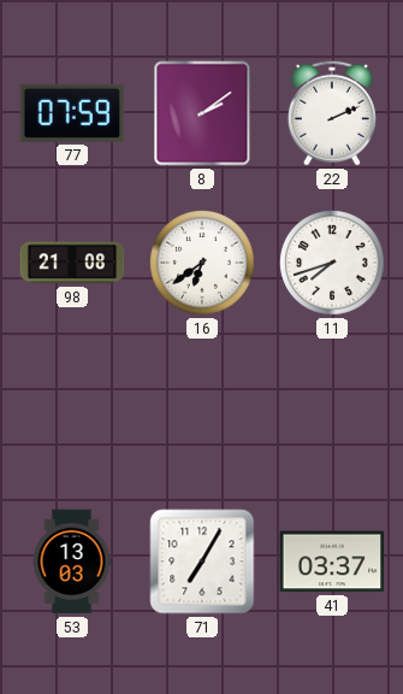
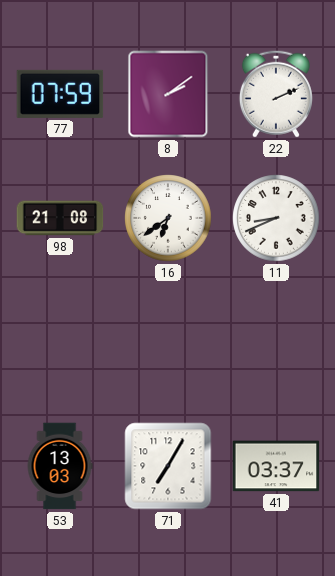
11: 7:42 -> 8:41 (276, 218)
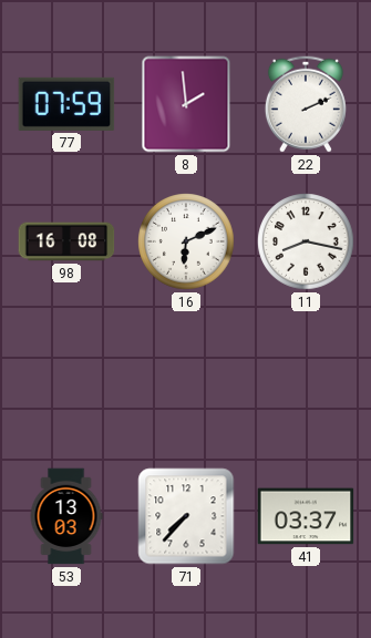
8: 2:09 -> 1:59 (186, 104)
98: 21:08 -> 16:08 (66, 241)
16: 6:39 -> 6:11 (186, 241)
11: 8:41 -> 8:17 (306, 241)
71: 7:05 -> 7:37 (186, 516)
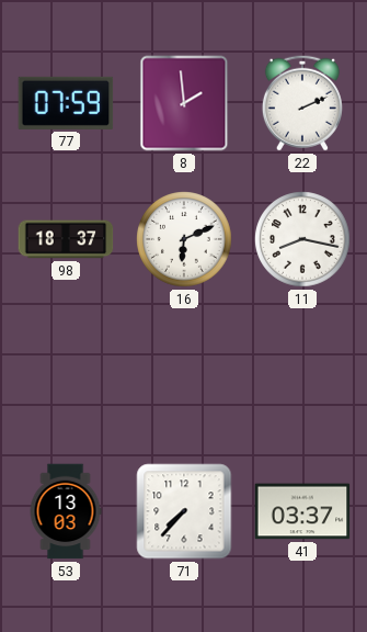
98: 16:08 -> 18:37 (66, 239)
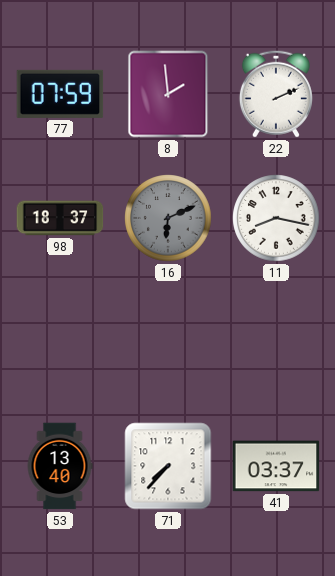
16 dial: white -> grey (168, 218)
53: 13:03 -> 13:40 (60, 466)
